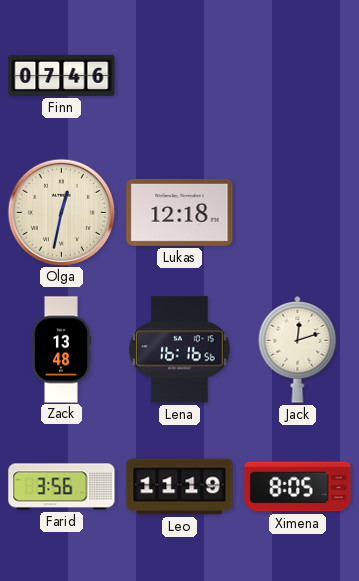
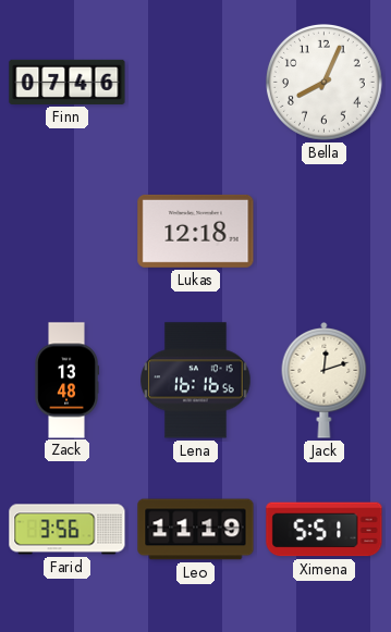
Bella: none -> 8:04 (323, 82)
Olga: 12:32 -> none (61, 212)
Ximena: 8:05 -> 5:51 (325, 530)
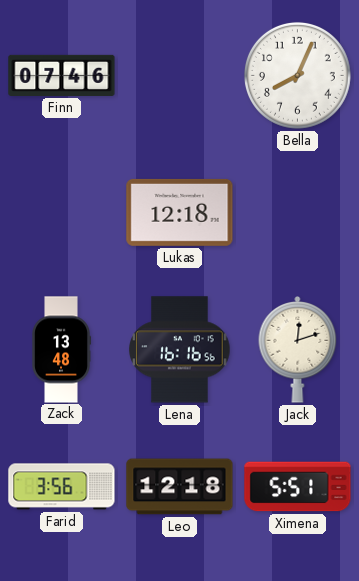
Leo: 11:19 -> 12:18 (180, 487)
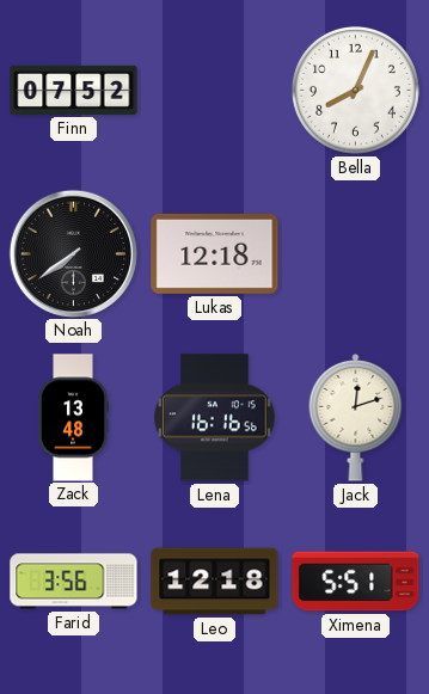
Finn: 07:46 -> 07:52 (74, 90)
Noah: none -> 7:39 (73, 253)
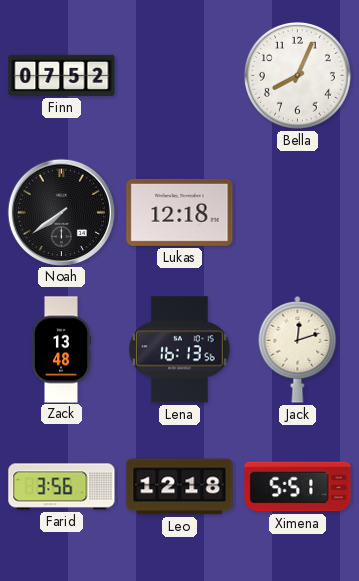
Lena: 16:16 -> 16:13 (180, 350)
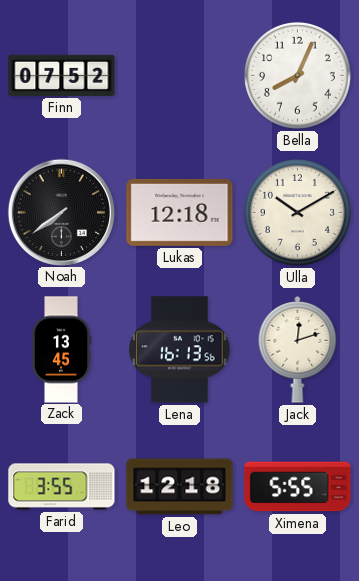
Ulla: none -> 10:10 (297, 212)
Zack: 13:48 -> 13:45 (61, 350)
Farid: 3:56 -> 3:55 (62, 487)
Ximena: 5:51 -> 5:55 (298, 487)
